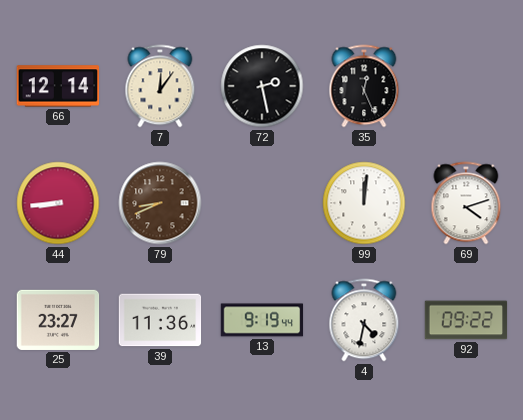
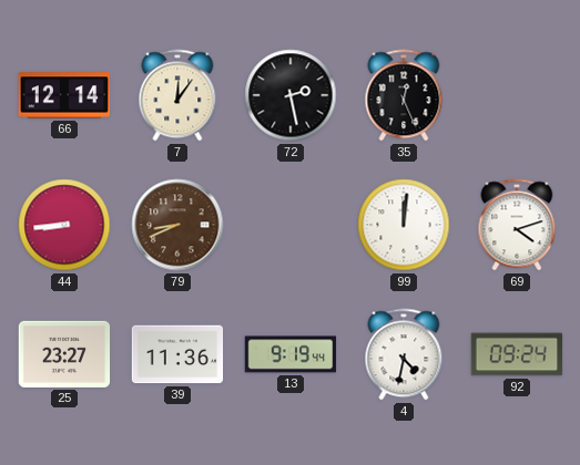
92: 09:22 -> 09:24 (517, 354)
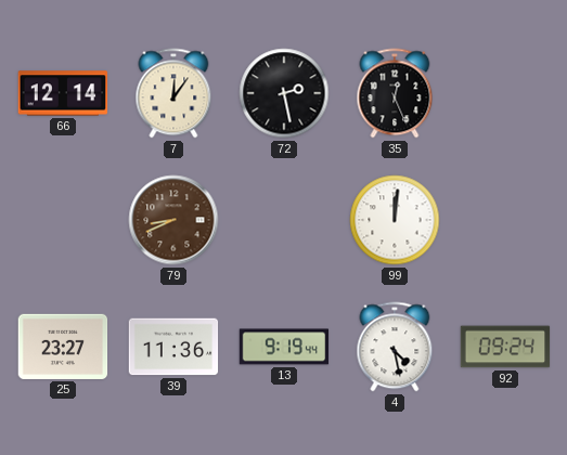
44: 8:44 -> none (64, 225)
69: 4:12 -> none (517, 225)
4: 4:32 -> 4:28 (395, 347)
